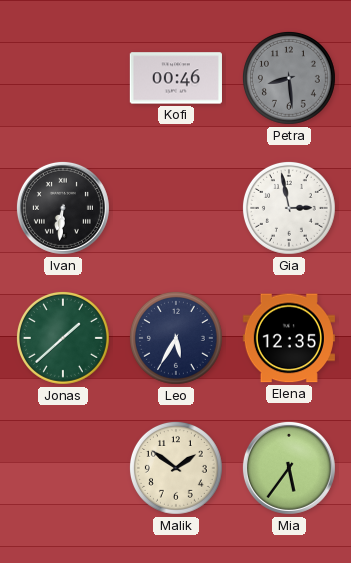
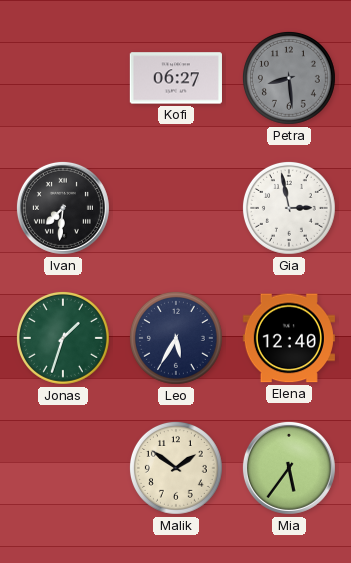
Kofi: 00:46 -> 06:27 (176, 78)
Ivan: 6:31 -> 7:31 (63, 208)
Jonas: 1:38 -> 1:33 (63, 338)
Elena: 12:35 -> 12:40 (289, 338)
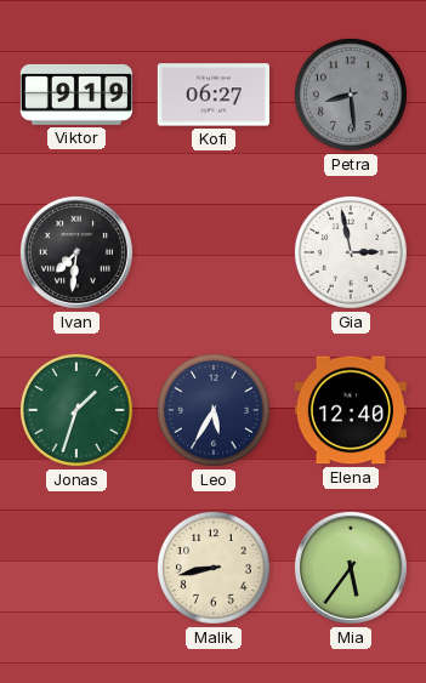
Viktor: none -> 9:19 (76, 95)
Malik: 1:51 -> 8:43 (214, 568)
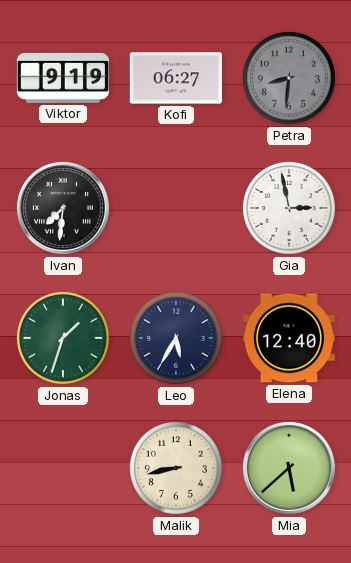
Petra: 8:29 -> 8:31 (289, 78)
Mia: 5:36 -> 5:38 (289, 468)
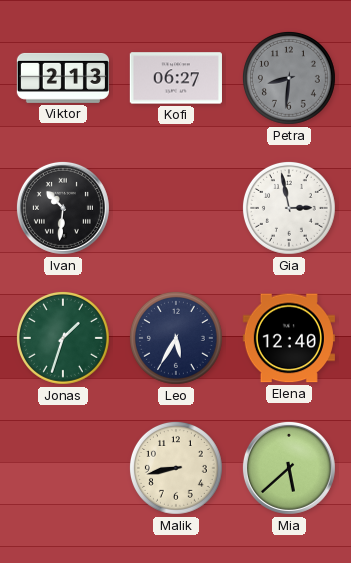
Viktor: 9:19 -> 2:13 (63, 78)
Ivan: 7:31 -> 10:31 (63, 208)
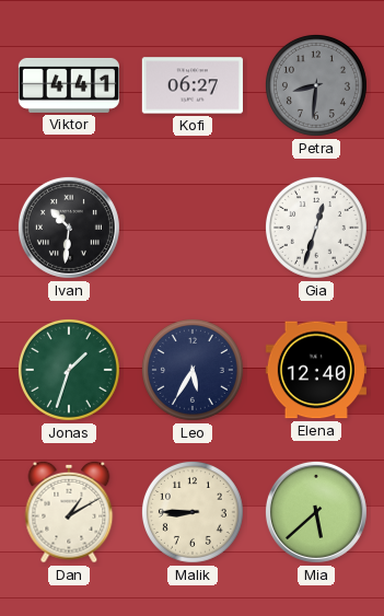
Viktor: 2:13 -> 4:41 (69, 85)
Gia: 2:58 -> 12:33 (316, 228)
Dan: none -> 1:10 (69, 512)
Malik: 8:43 -> 8:45 (193, 512)
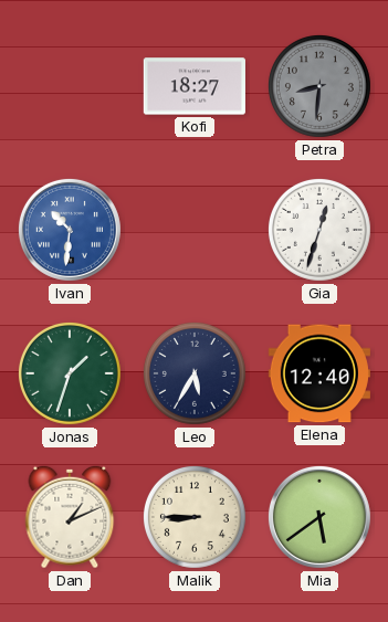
Viktor: 4:41 -> none (69, 85)
Kofi: 06:27 -> 18:27 (195, 86)
Ivan dial: black -> blue (70, 230)
Dan: 1:10 -> 1:11 (70, 517)
Mia: 5:38 -> 5:39 (319, 517)
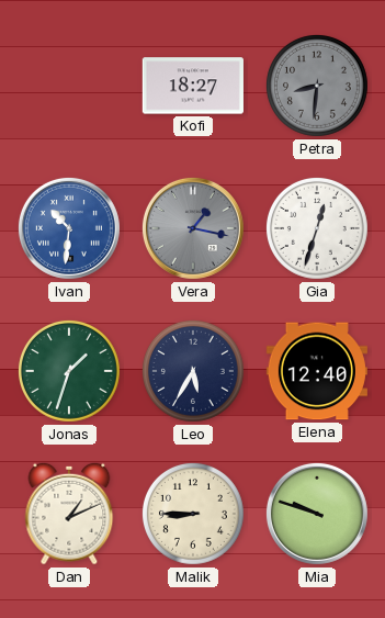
Vera: none -> 1:17 (193, 228)
Mia: 5:39 -> 9:48 (317, 514)
